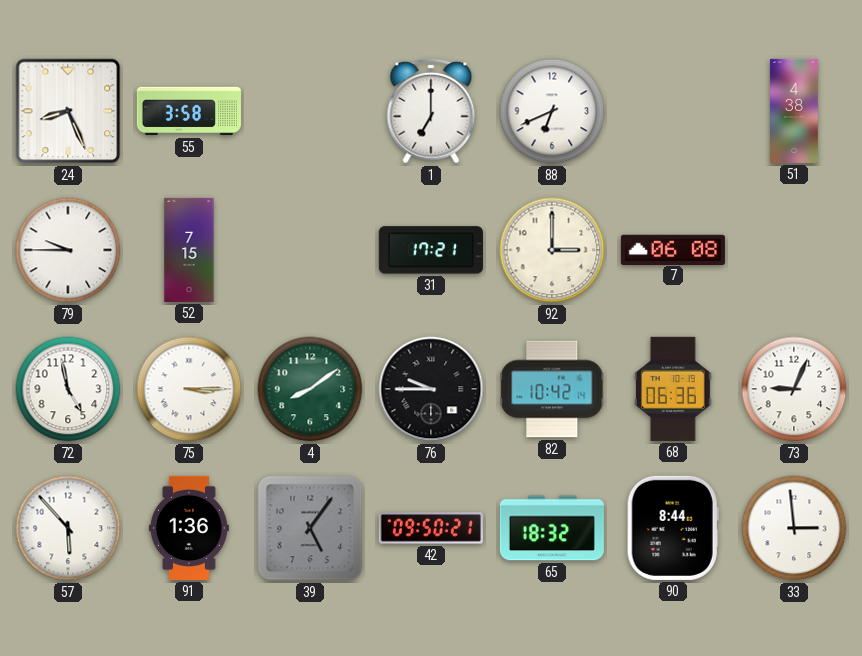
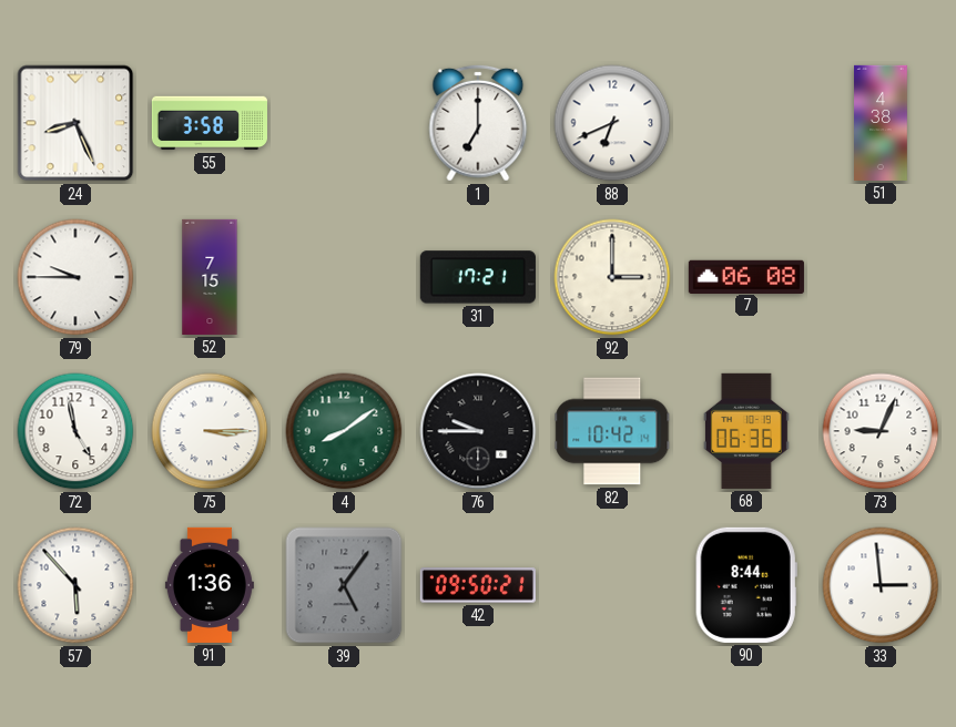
65: 18:32 -> none (552, 528)
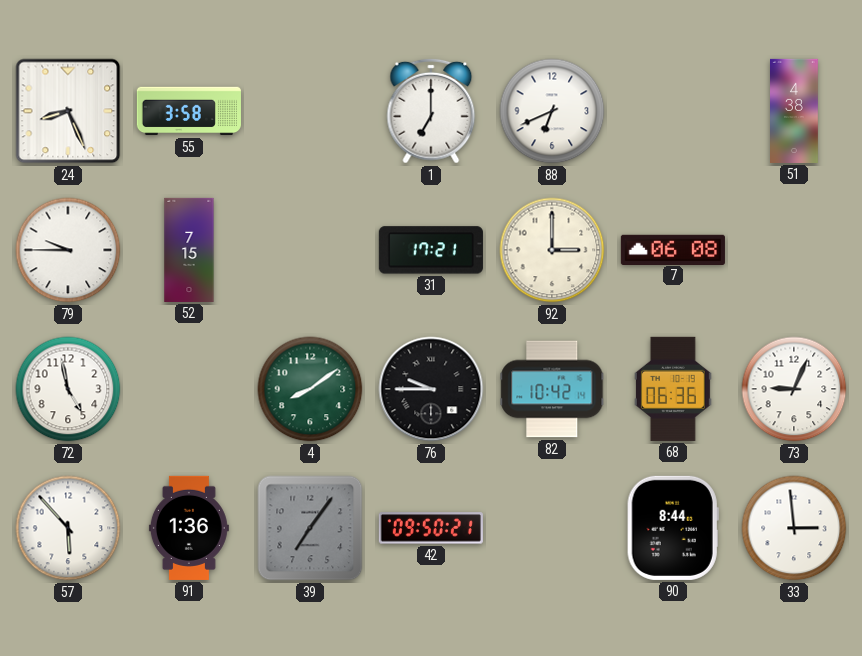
75: 3:15 -> none (210, 431)
39: 5:06 -> 7:06 (310, 528)
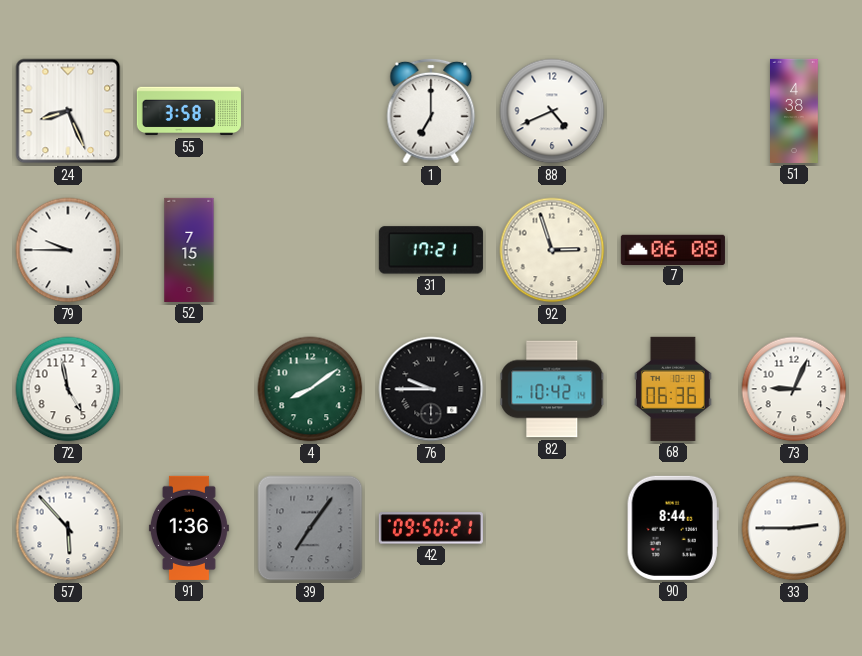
88: 6:41 -> 4:41 (552, 111)
92: 3:00 -> 2:57 (552, 250)
33: 2:59 -> 2:45 (794, 528)
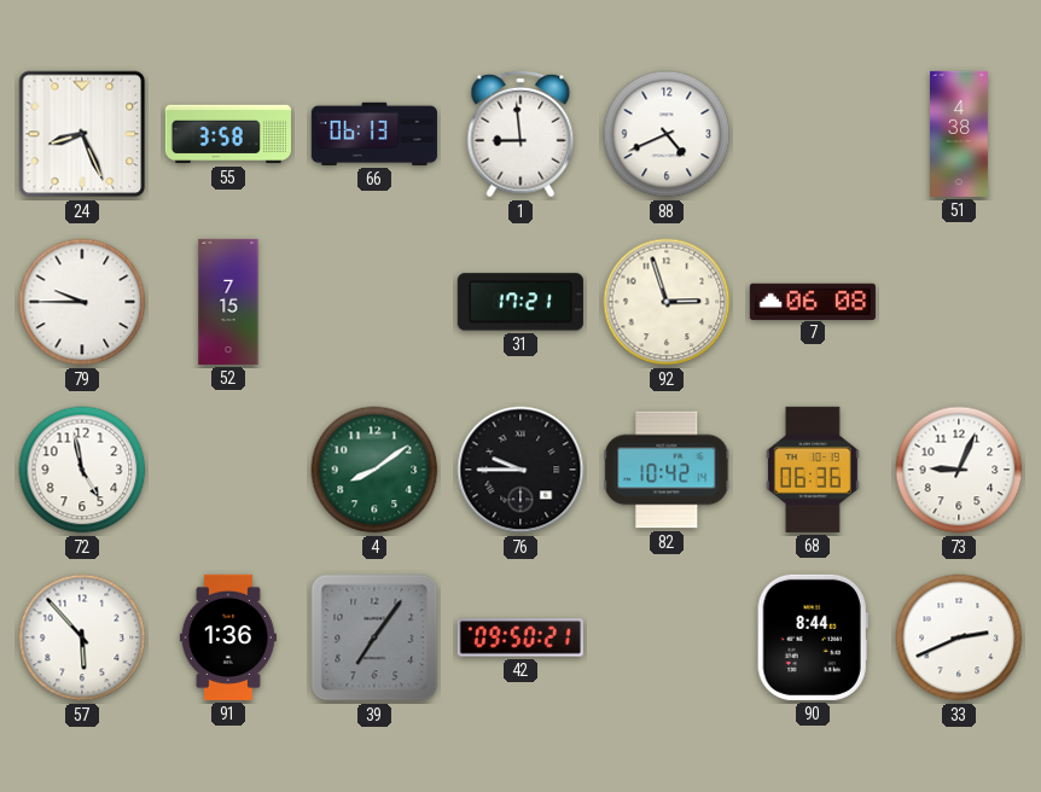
66: none -> 06:13 (374, 134)
1: 7:00 -> 8:59 (520, 134)
33: 2:45 -> 2:41 (959, 637)
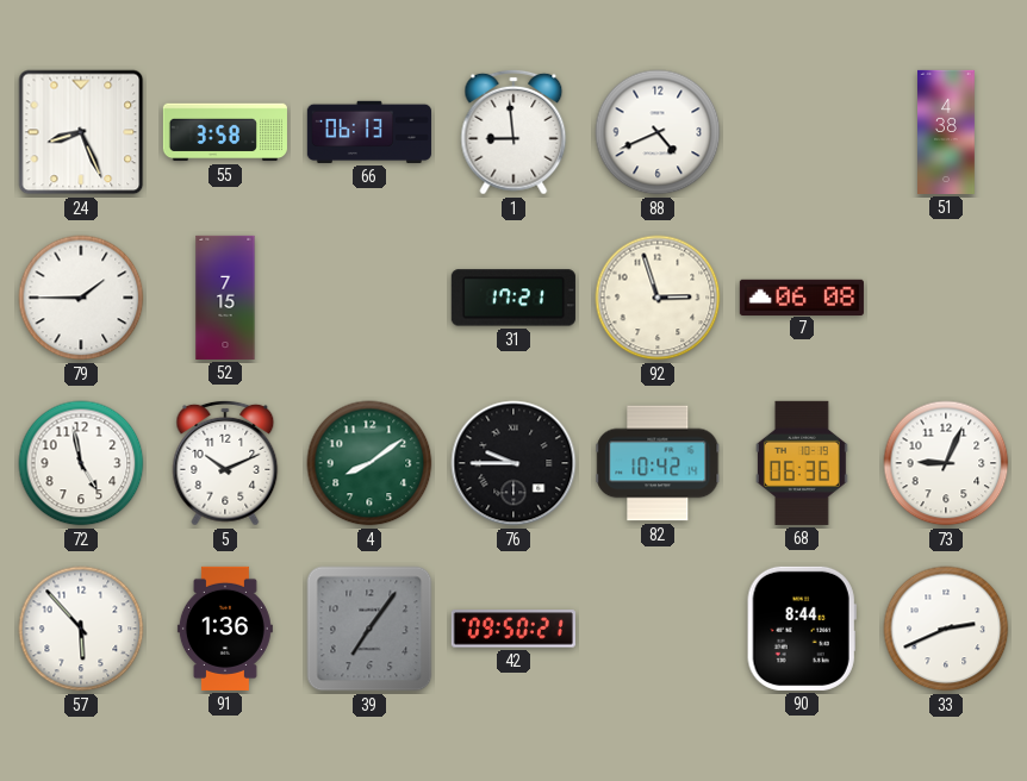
79: 9:45 -> 1:45 (81, 298)
5: none -> 10:11 (225, 463)
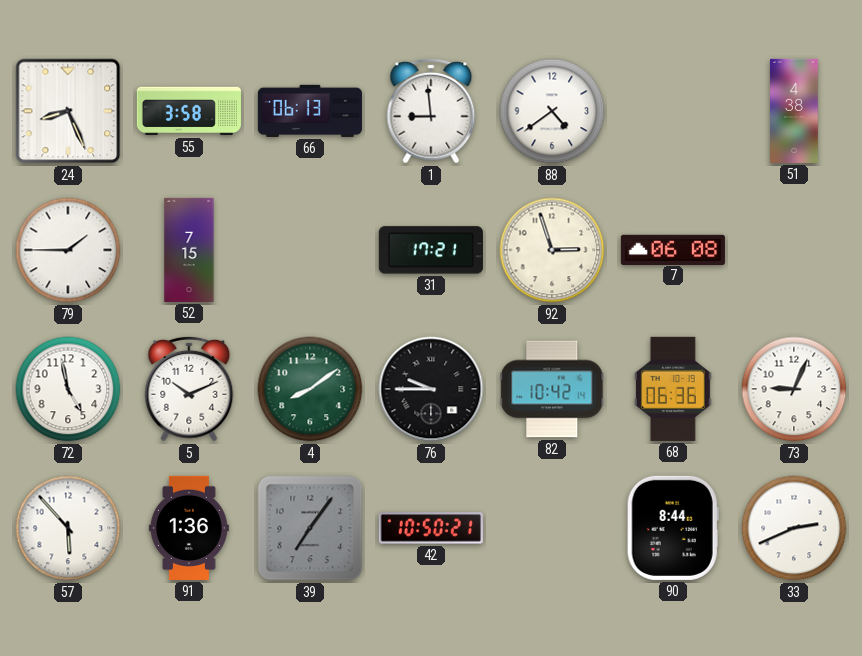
88: 4:41 -> 4:39 (552, 111)
42: 09:50 -> 10:50 (431, 528)
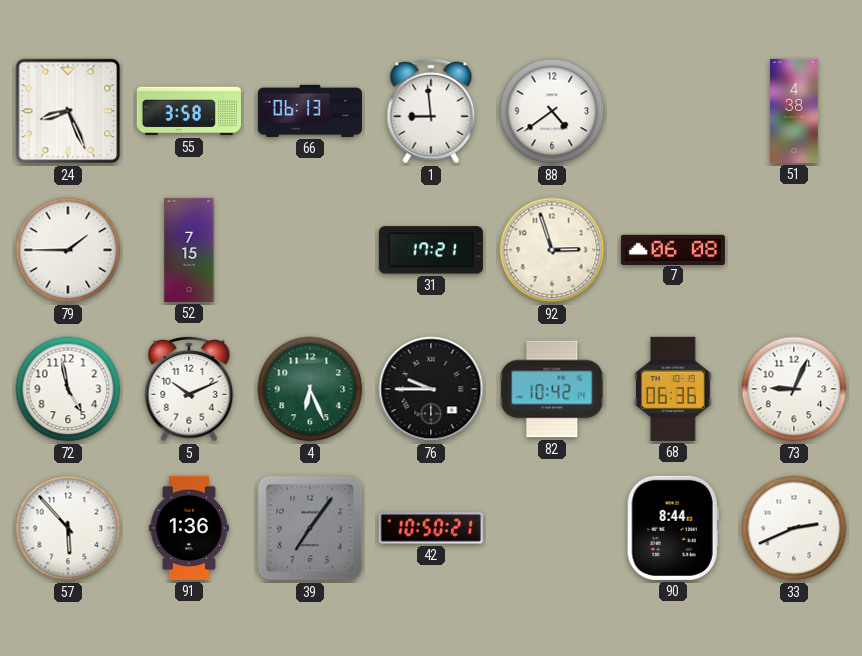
4: 8:09 -> 6:26 (310, 389)
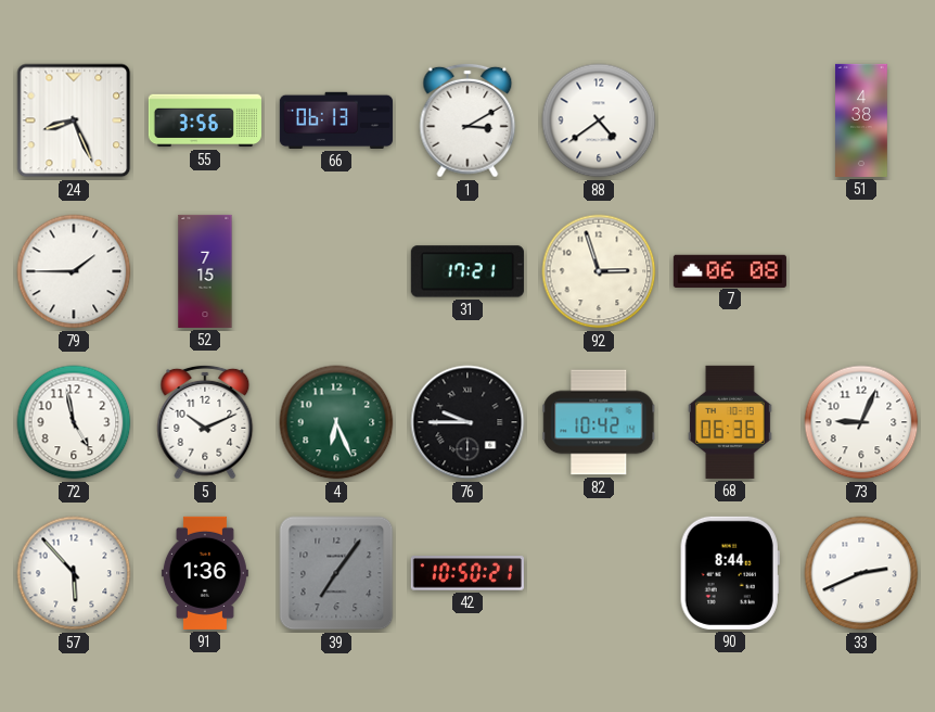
55: 3:58 -> 3:56 (205, 120)
1: 8:59 -> 3:10 (467, 120)
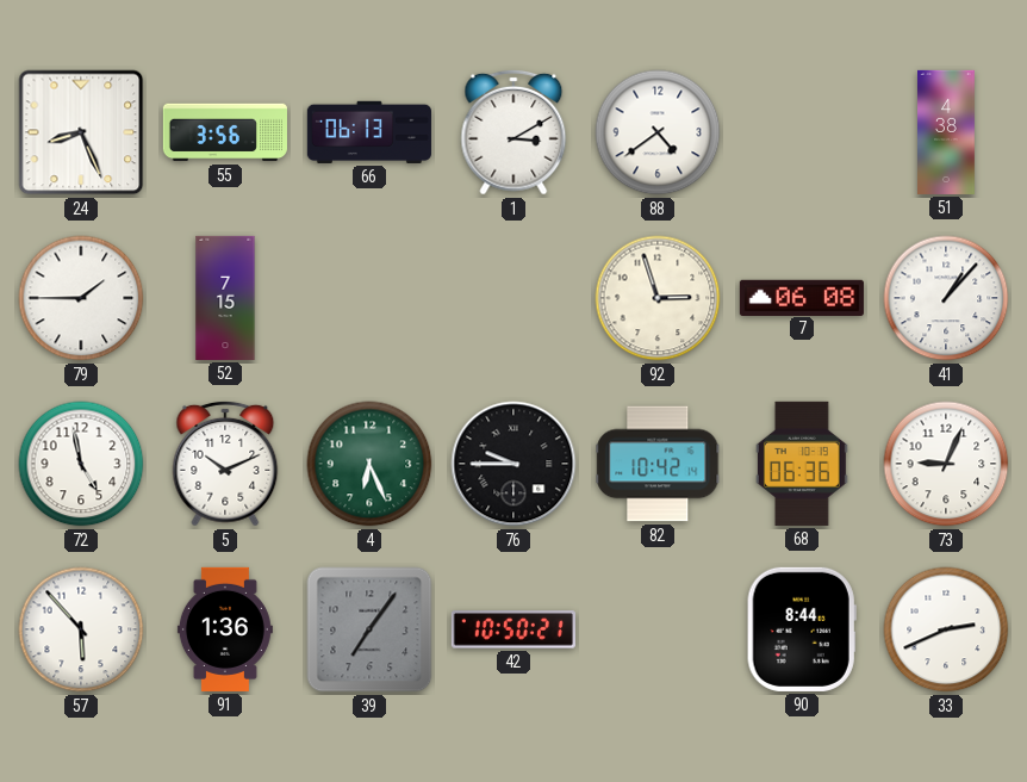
31: 17:21 -> none (467, 271)
41: none -> 1:07 (946, 298)
